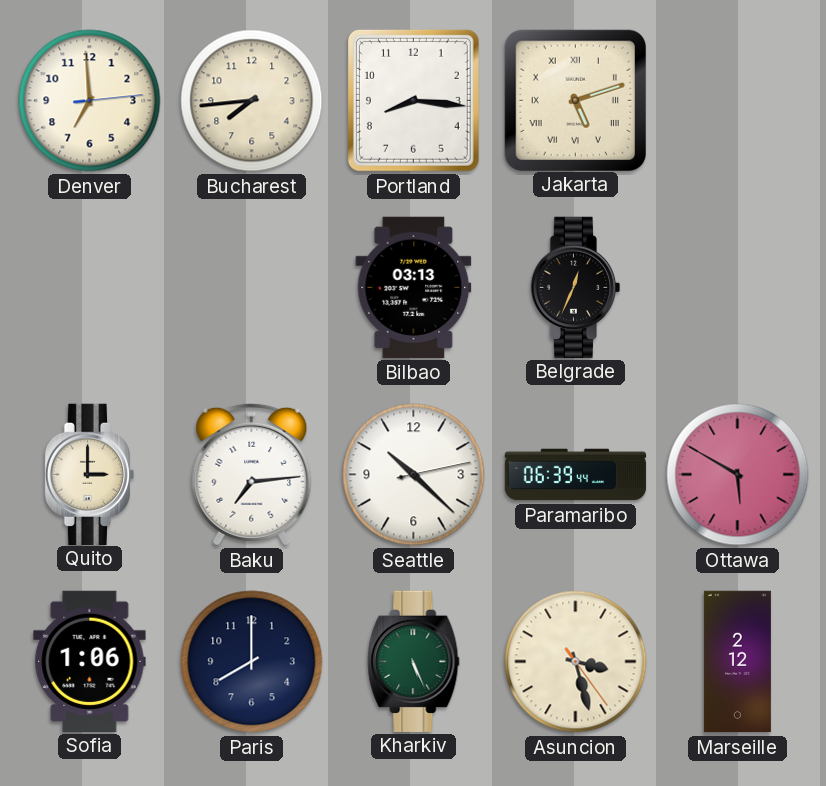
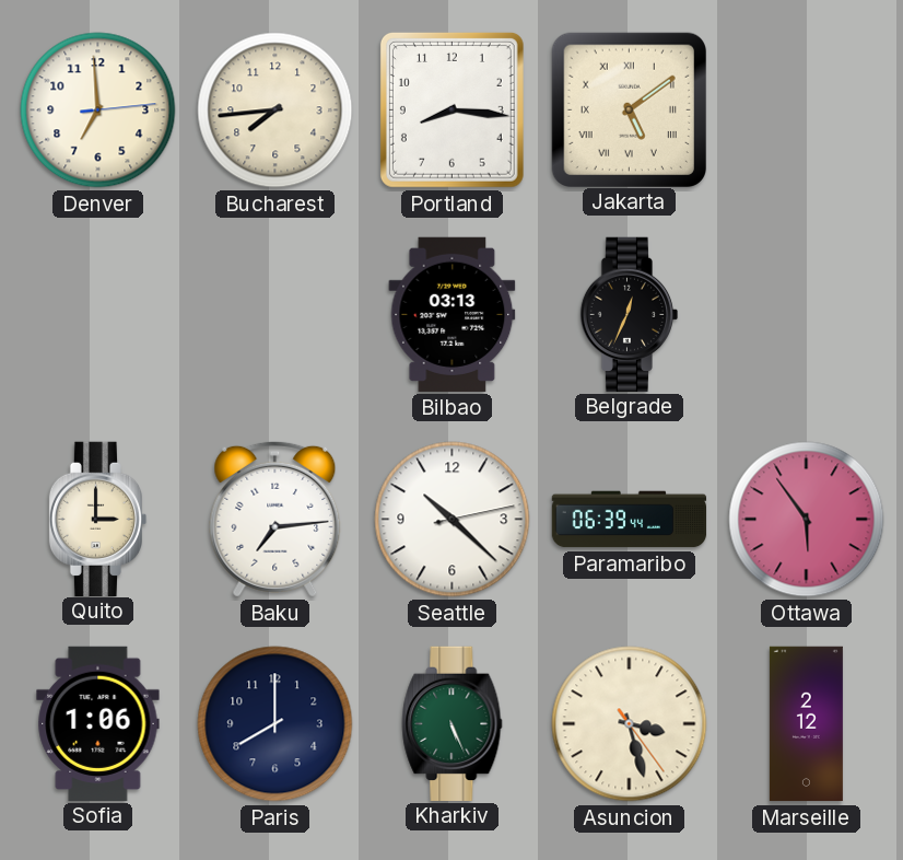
Jakarta: 5:12 -> 5:09 (629, 109)
Ottawa: 5:50 -> 5:54 (807, 520)
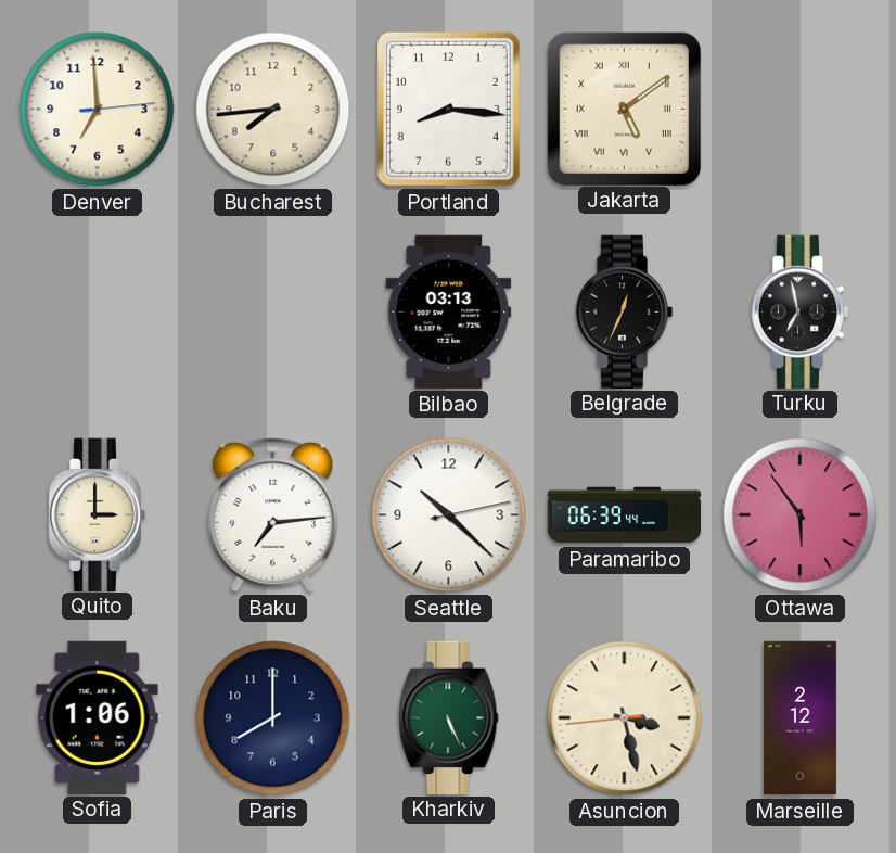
Turku: none -> 6:58 (801, 311)
Asuncion: 3:27:24 -> 3:27:44 (625, 718)
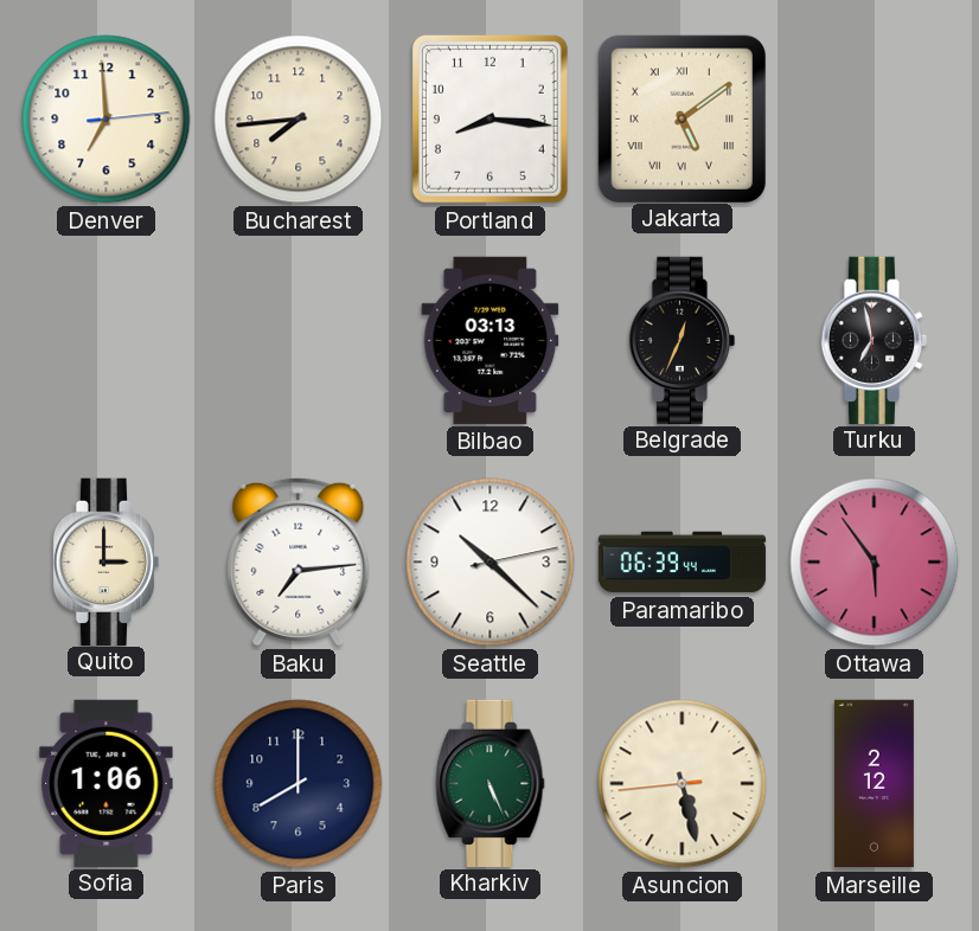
Asuncion: 3:27 -> 5:27 (683, 784)
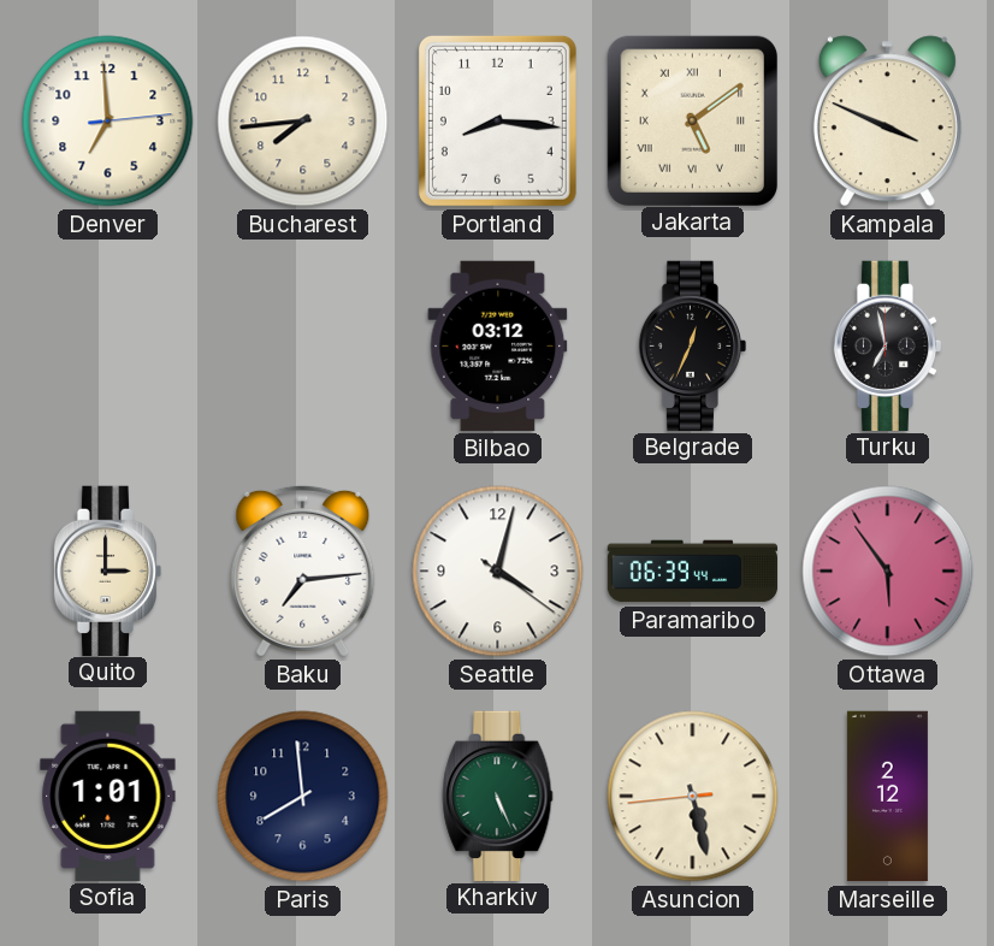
Kampala: none -> 3:49 (887, 122)
Bilbao: 03:13 -> 03:12 (498, 345)
Seattle: 10:22 -> 4:02 (498, 572)
Sofia: 1:06 -> 1:01 (108, 796)
Paris: 8:00 -> 7:59 (303, 797)
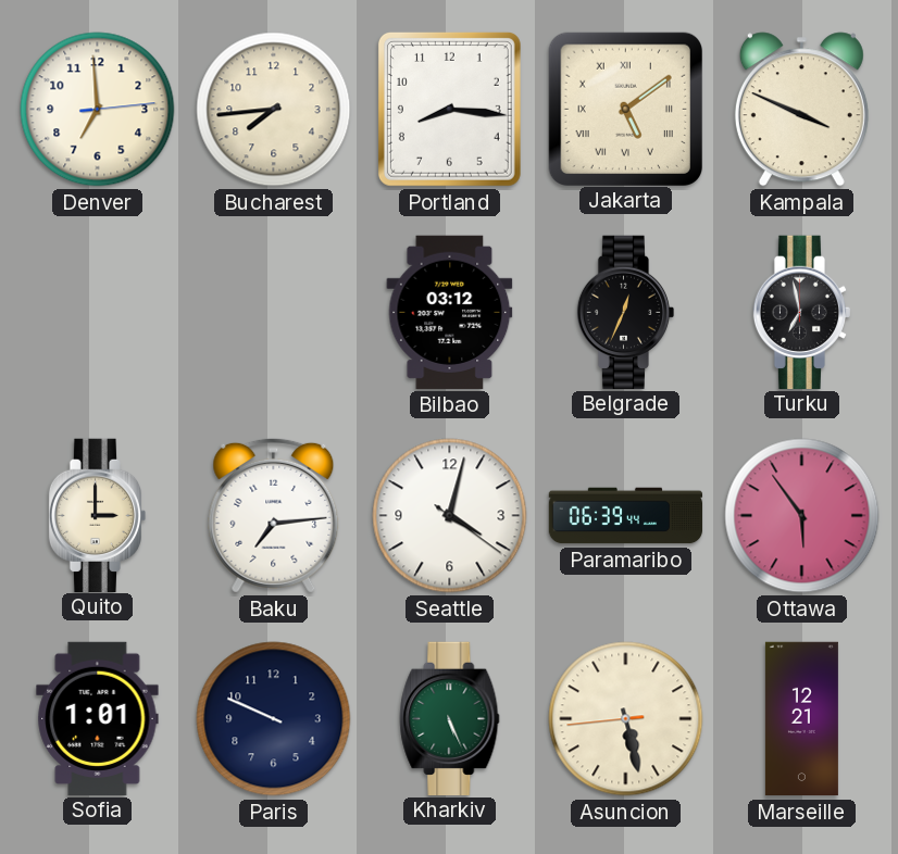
Paris: 7:59 -> 9:49 (274, 719)
Marseille: 2:12 -> 12:21 (801, 719)
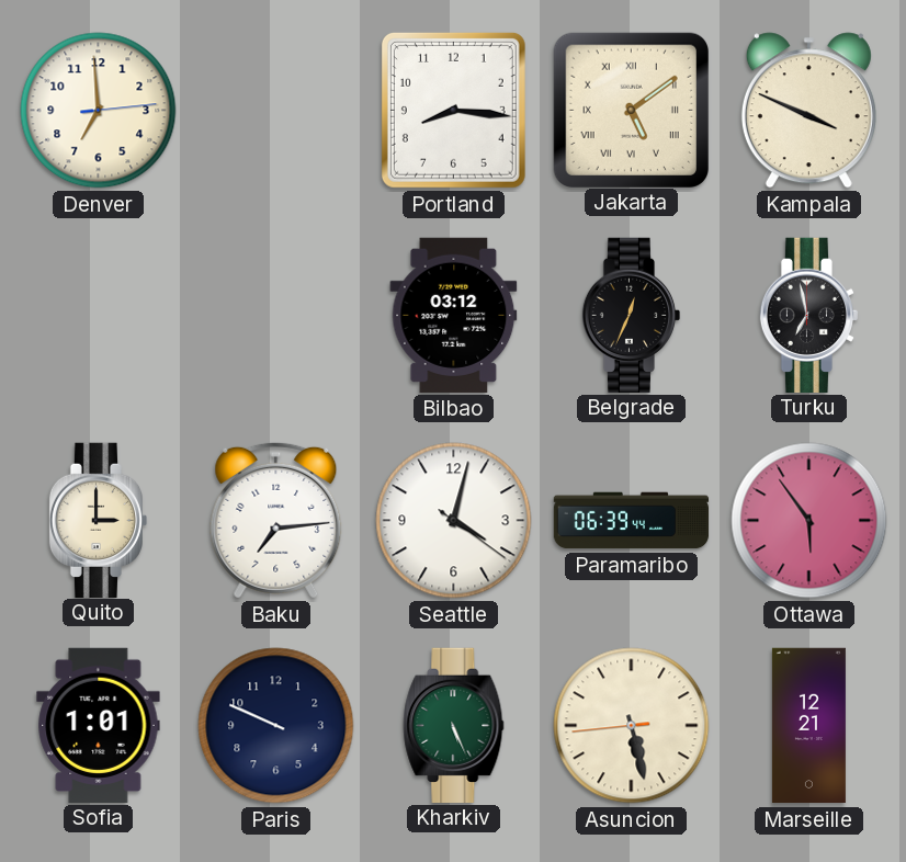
Bucharest: 7:44 -> none (274, 110)
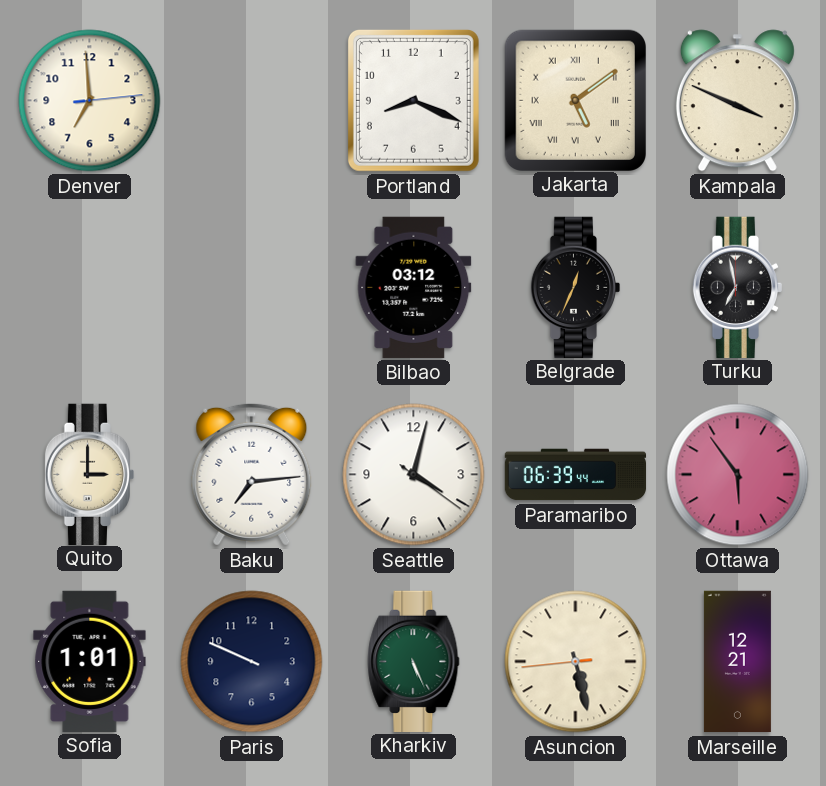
Portland: 8:16 -> 8:19 (413, 100)
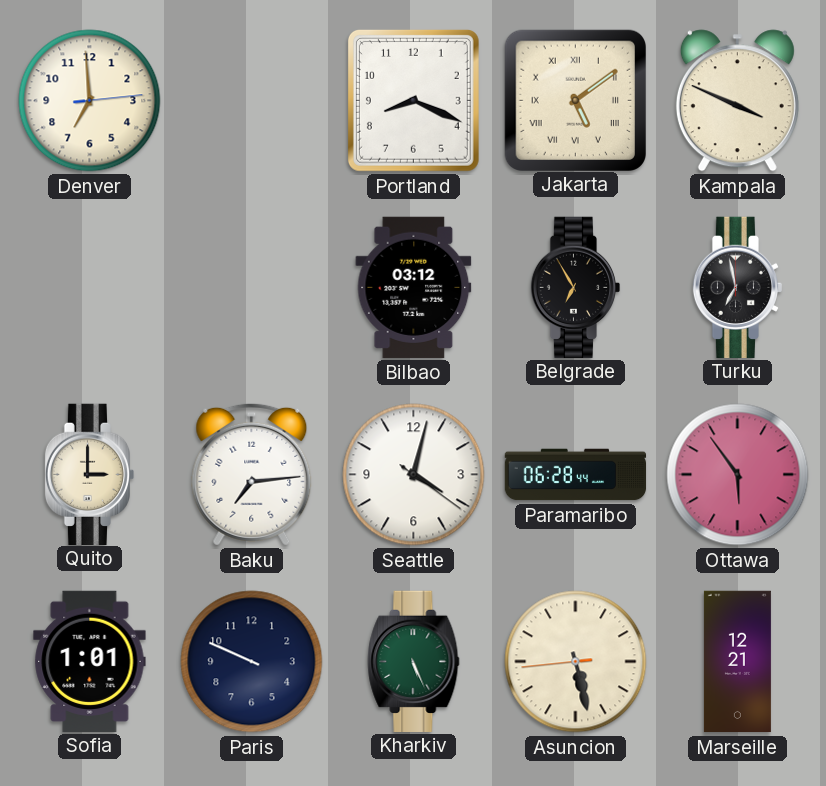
Belgrade: 12:34 -> 6:55 (576, 287)
Paramaribo: 06:39 -> 06:28 (576, 475)
